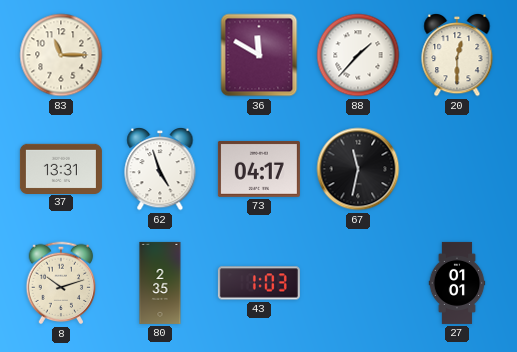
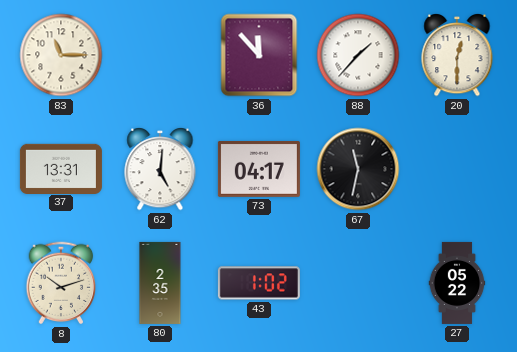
36: 11:50 -> 11:53 (259, 55)
62: 4:57 -> 5:01 (160, 170)
43: 1:03 -> 1:02 (259, 283)
27: 01:01 -> 05:22 (457, 283)
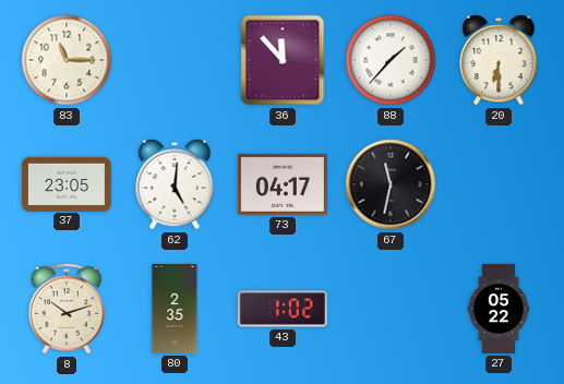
20: 12:30 -> 6:30 (499, 61)
37: 13:31 -> 23:05 (67, 183)
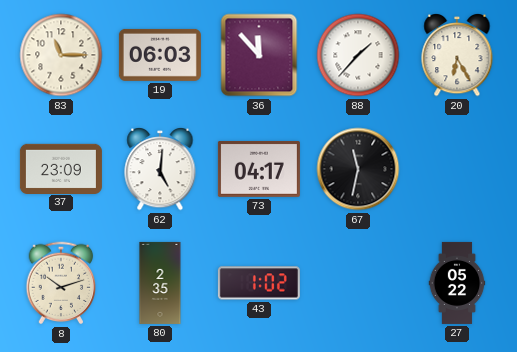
19: none -> 06:03 (160, 55)
20: 6:30 -> 6:25 (457, 56)
37: 23:05 -> 23:09 (61, 168)
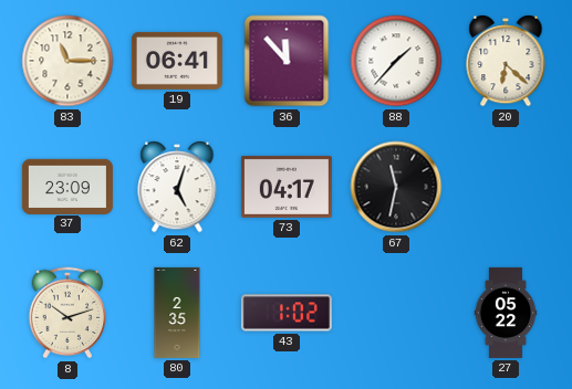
19: 06:03 -> 06:41 (177, 61)
20: 6:25 -> 6:22 (506, 62)
62: 5:01 -> 5:03 (177, 188)
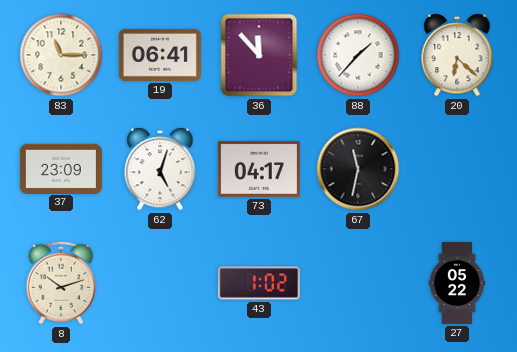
80: 2:35 -> none (177, 313)
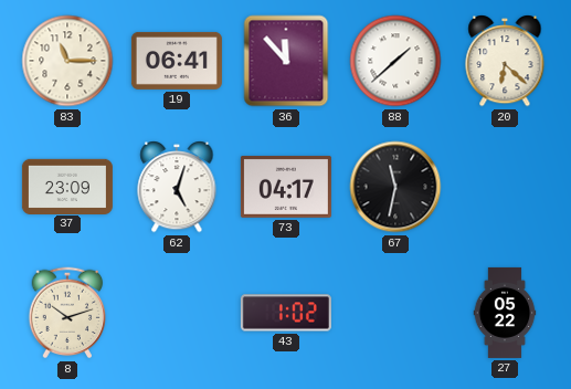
88: 1:37 -> 1:38 (395, 61)
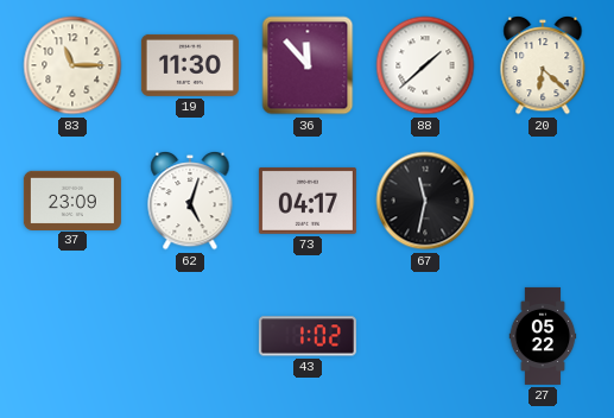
19: 06:41 -> 11:30 (190, 65)
8: 10:12 -> none (67, 313)
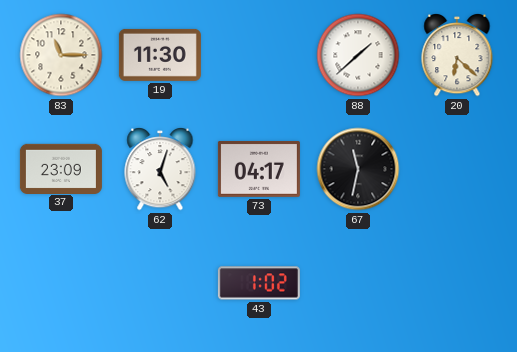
36: 11:53 -> none (308, 65)
27: 05:22 -> none (543, 336)
